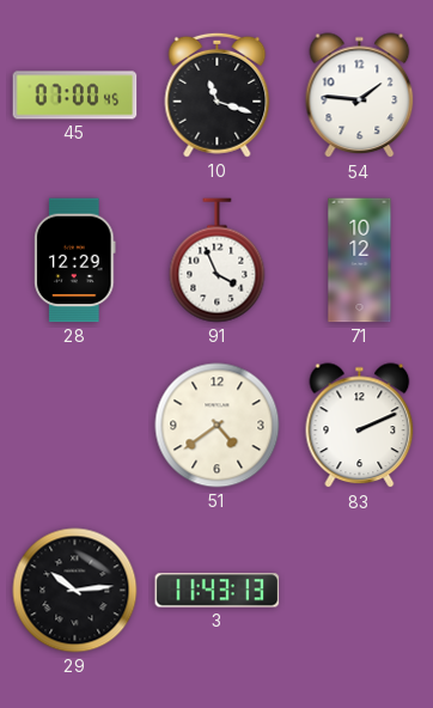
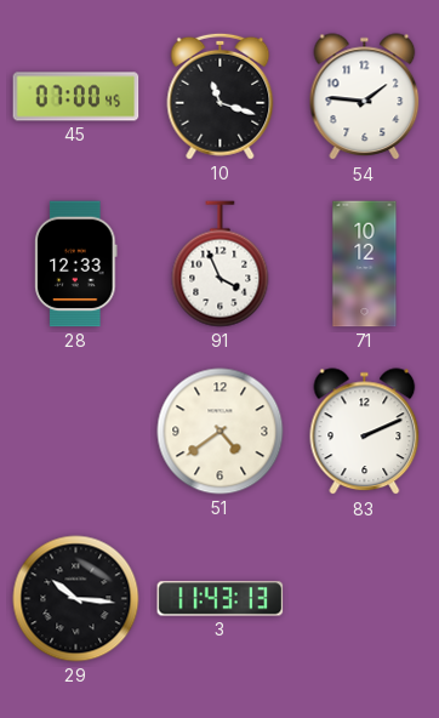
28: 12:29 -> 12:33 (76, 264)
29: 10:14 -> 10:16 (76, 599)
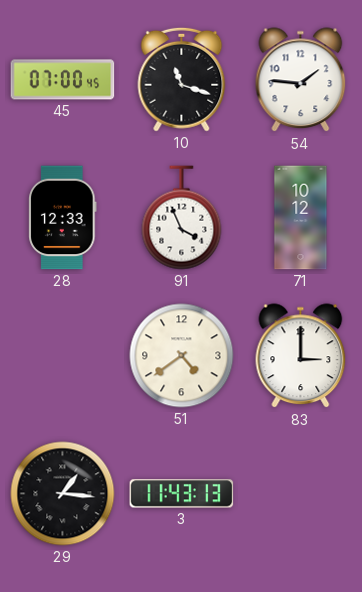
83: 2:11 -> 3:00 (301, 356)
29: 10:16 -> 1:16 (63, 494)
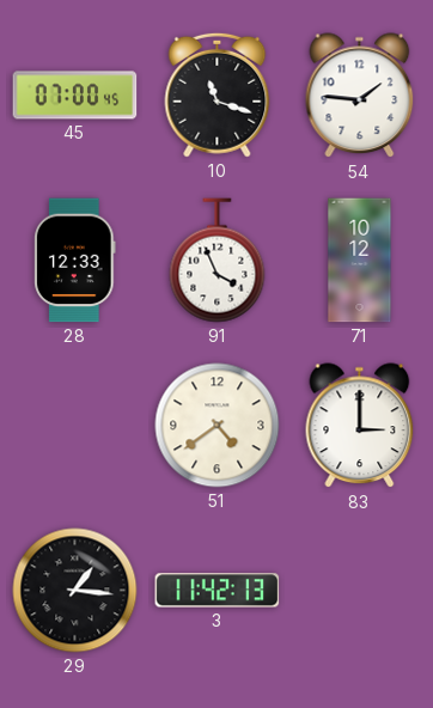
3: 11:43 -> 11:42 (218, 591)
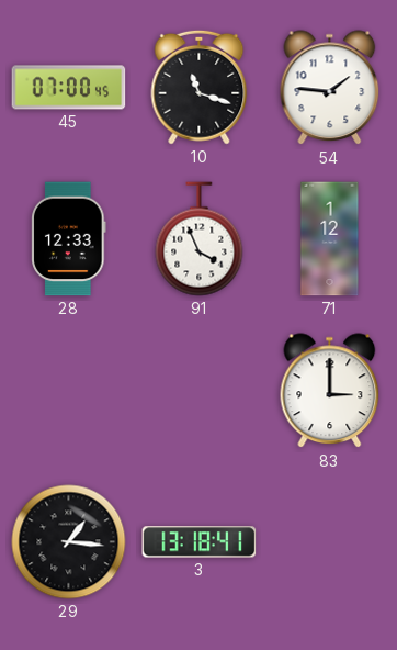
71: 10:12 -> 1:12 (330, 239)
51: 4:39 -> none (218, 426)
3: 11:42 -> 13:18 (200, 542)
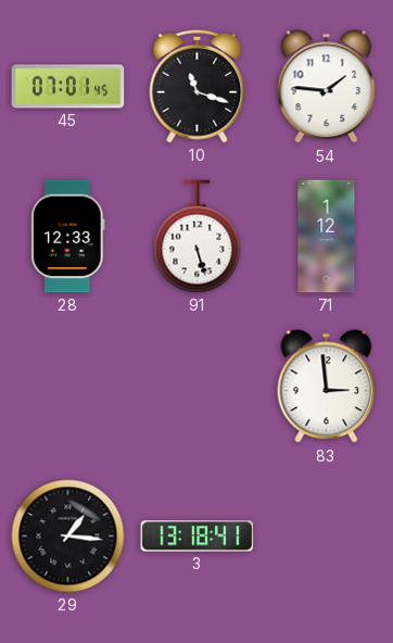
45: 07:00 -> 07:01 (68, 87)
91: 3:56 -> 5:27 (198, 237)
83: 3:00 -> 2:59 (327, 387)
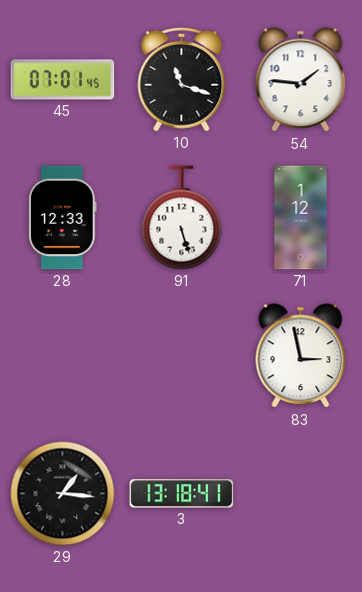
83: 2:59 -> 2:58 (301, 356)
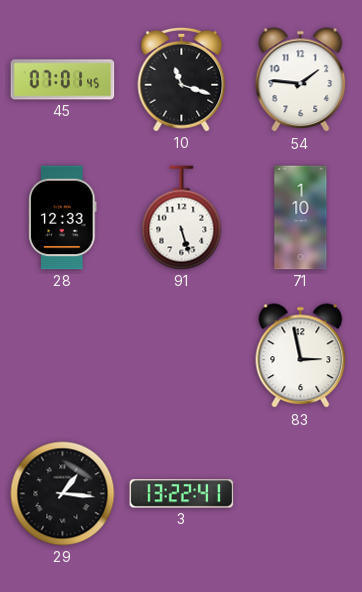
71: 1:12 -> 1:10 (301, 218)
3: 13:18 -> 13:22 (182, 494)
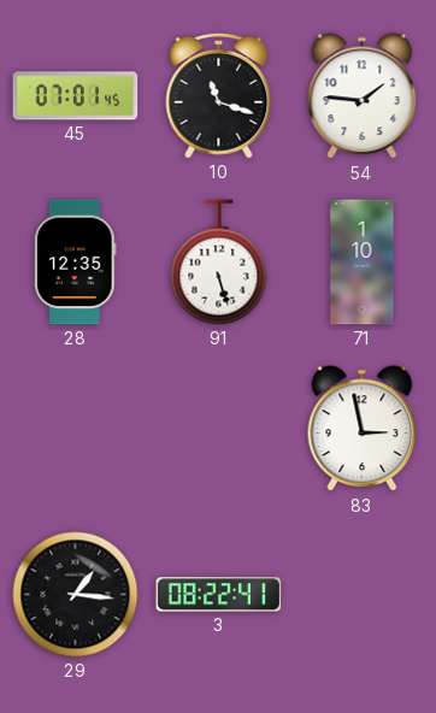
28: 12:33 -> 12:35 (76, 263)
3: 13:22 -> 08:22 (219, 595)
